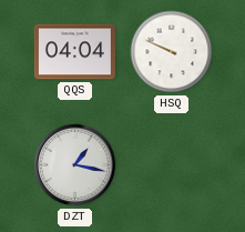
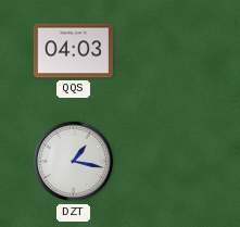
QQS: 04:04 -> 04:03 (73, 51)
HSQ: 9:49 -> none (172, 52)
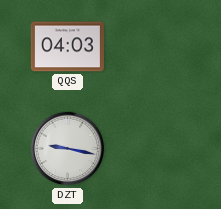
DZT: 1:17 -> 9:17 (68, 149)
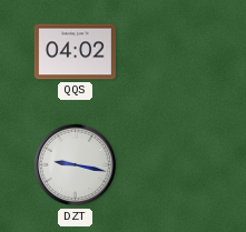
QQS: 04:03 -> 04:02 (75, 52)
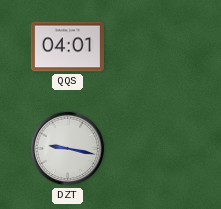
QQS: 04:02 -> 04:01 (67, 47)
